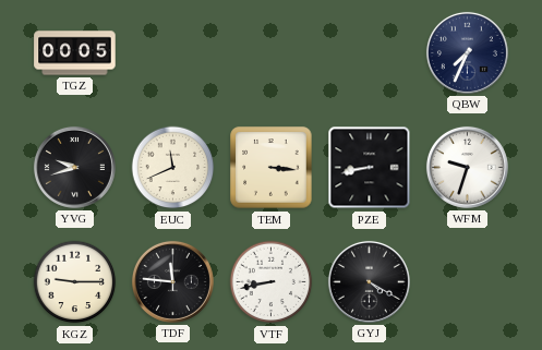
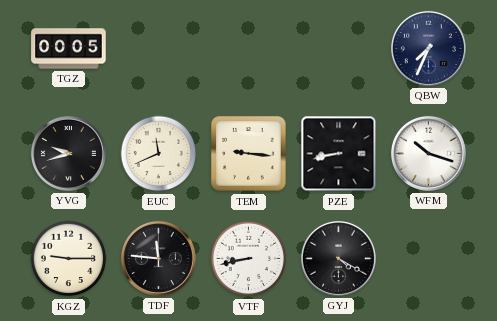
TEM: 3:16 -> 9:16 (249, 154)
WFM: 9:33 -> 10:18 (428, 153)
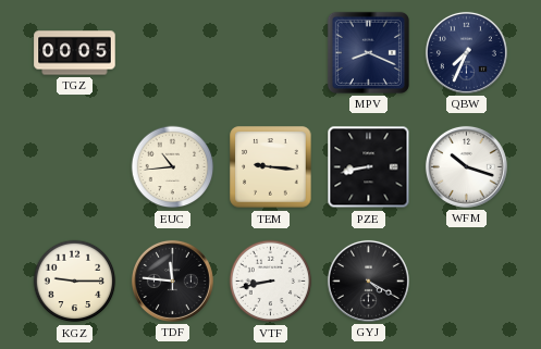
MPV: none -> 8:19 (368, 52)
YVG: 9:42 -> none (68, 153)
EUC: 11:41 -> 10:44 (173, 167)
